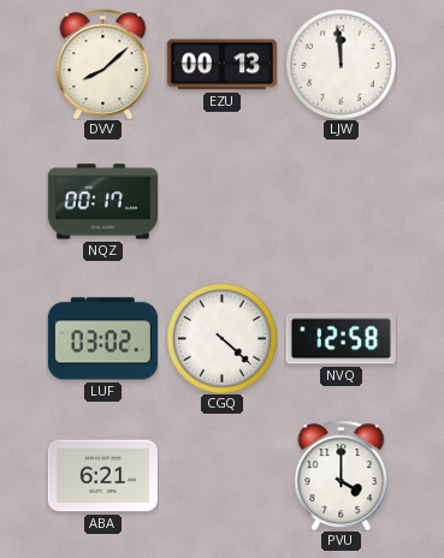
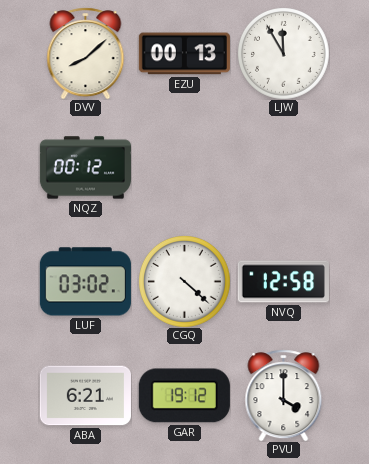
LJW: 11:59 -> 11:55 (284, 54)
NQZ: 00:17 -> 00:12 (85, 168)
GAR: none -> 19:12 (184, 396)
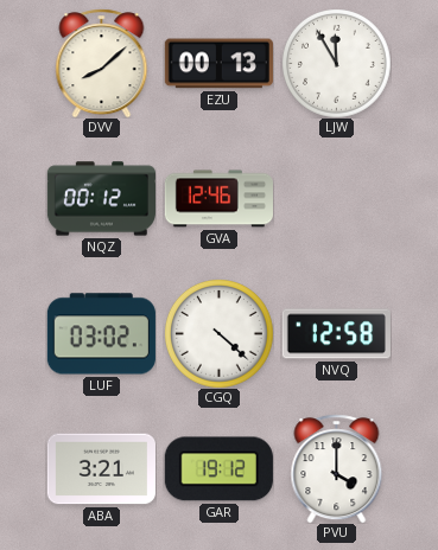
GVA: none -> 12:46 (218, 199)
ABA: 6:21 -> 3:21 (101, 469)
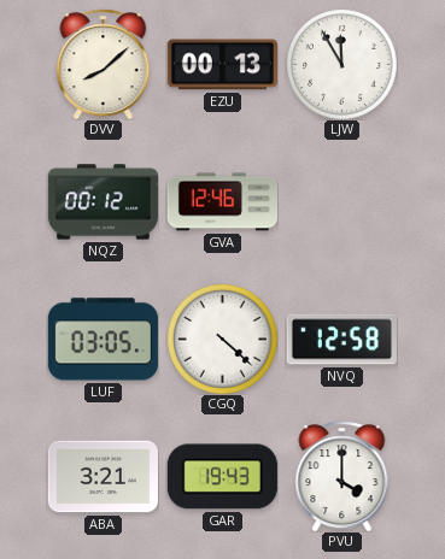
LUF: 03:02 -> 03:05 (103, 340)
GAR: 19:12 -> 19:43 (222, 477)
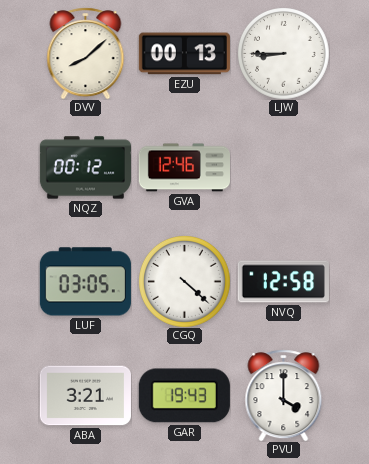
LJW: 11:55 -> 8:45 (284, 54)
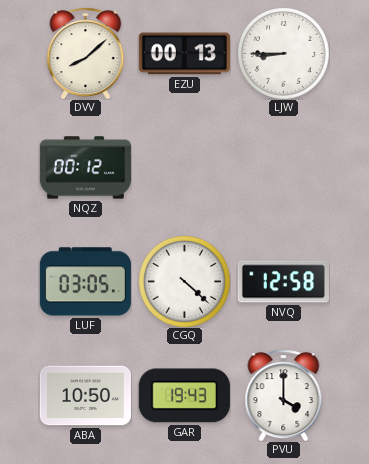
GVA: 12:46 -> none (184, 168)
ABA: 3:21 -> 10:50 (85, 396)
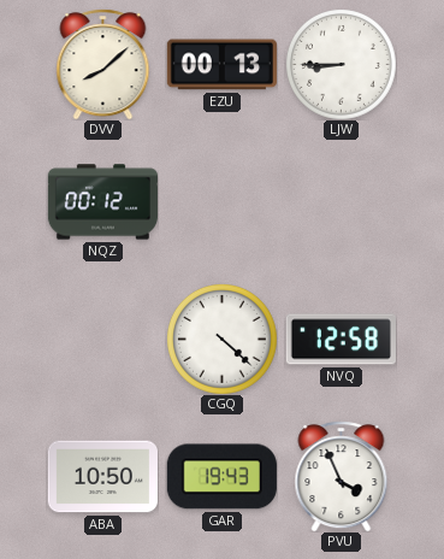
LUF: 03:05 -> none (85, 282)
PVU: 4:00 -> 3:56 (342, 476)
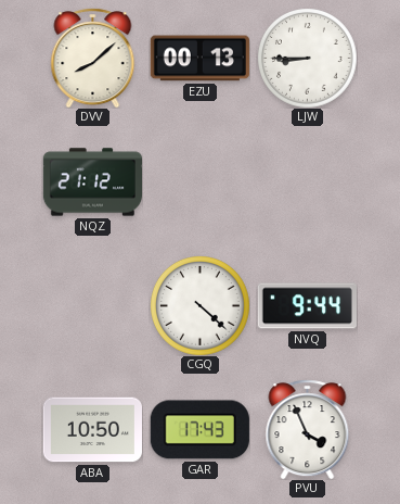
NQZ: 00:12 -> 21:12 (92, 182)
NVQ: 12:58 -> 9:44 (307, 306)
GAR: 19:43 -> 17:43 (199, 430)
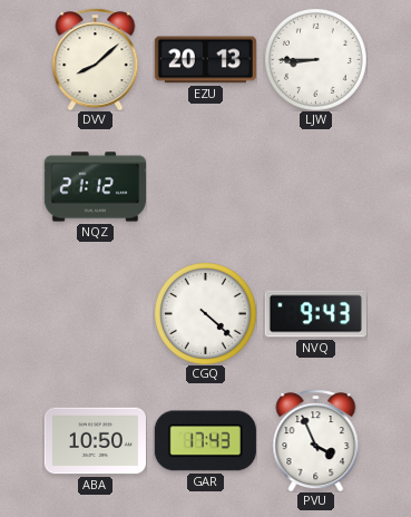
EZU: 00:13 -> 20:13 (205, 60)
NVQ: 9:44 -> 9:43 (315, 314)
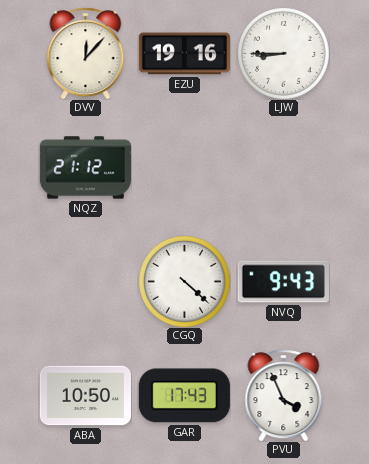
DVV: 8:08 -> 12:07 (86, 53)
EZU: 20:13 -> 19:16 (184, 54)
